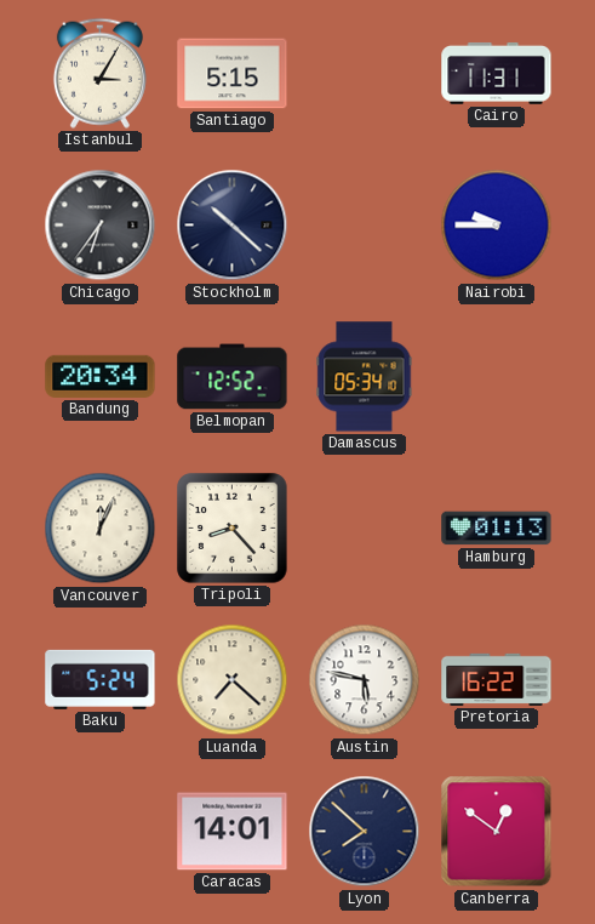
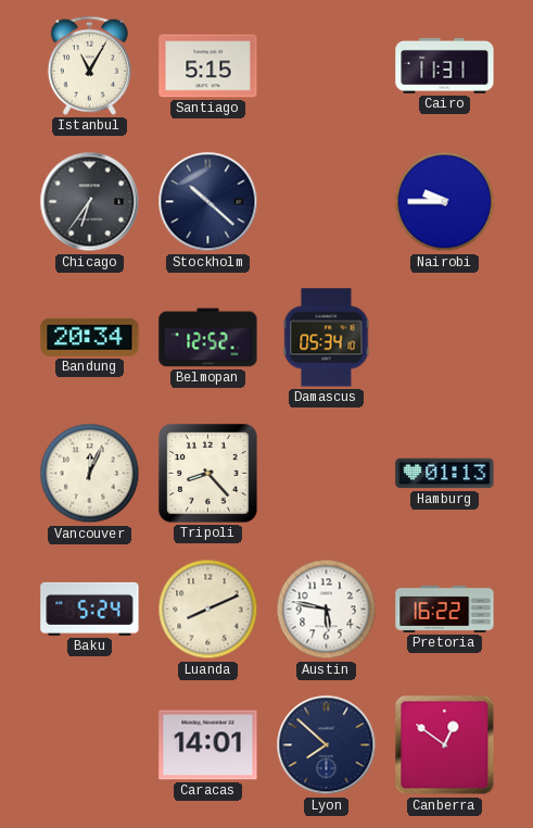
Istanbul: 3:05 -> 11:05 (89, 65)
Luanda: 7:22 -> 8:11 (208, 610)
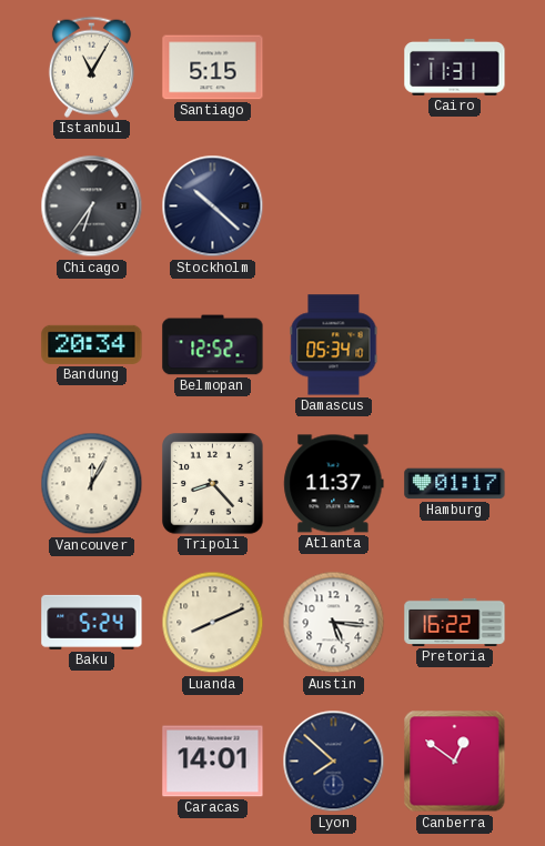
Nairobi: 9:45 -> none (445, 202)
Vancouver: 12:04 -> 12:05 (92, 484)
Atlanta: none -> 11:37 (334, 484)
Hamburg: 01:13 -> 01:17 (455, 484)
Austin: 5:47 -> 5:16 (334, 623)
